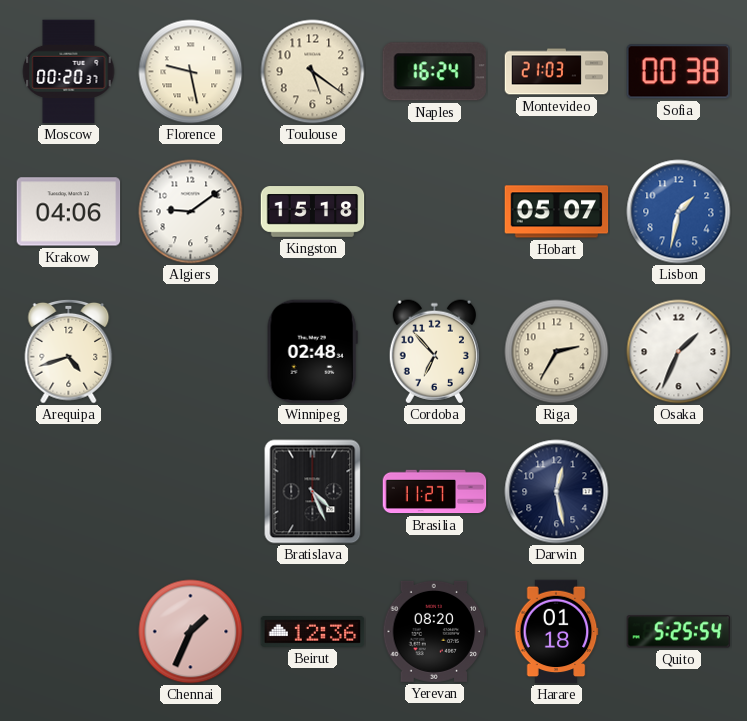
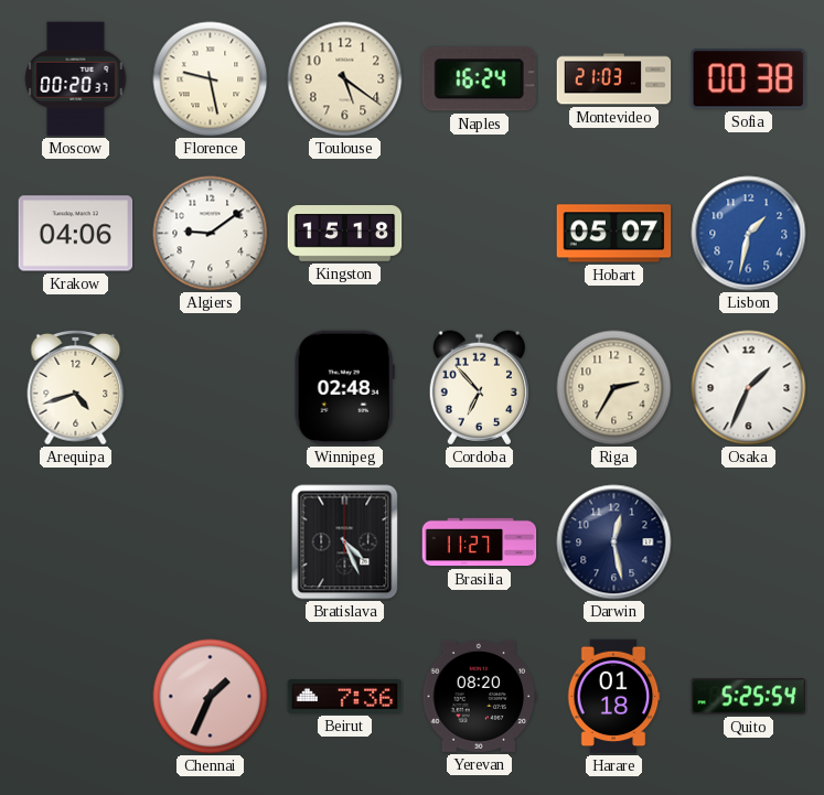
Beirut: 12:36 -> 7:36 (345, 697)
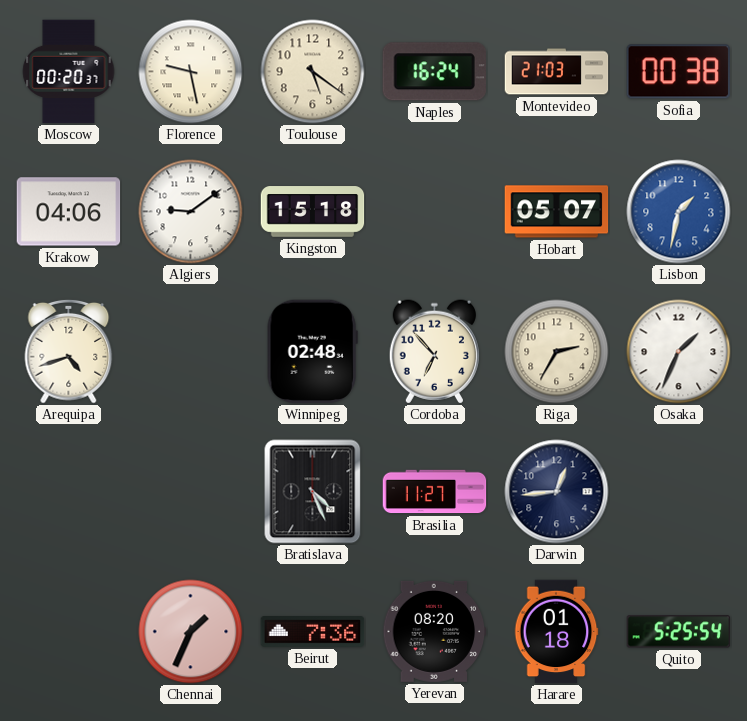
Darwin: 12:28 -> 12:44 (557, 492)
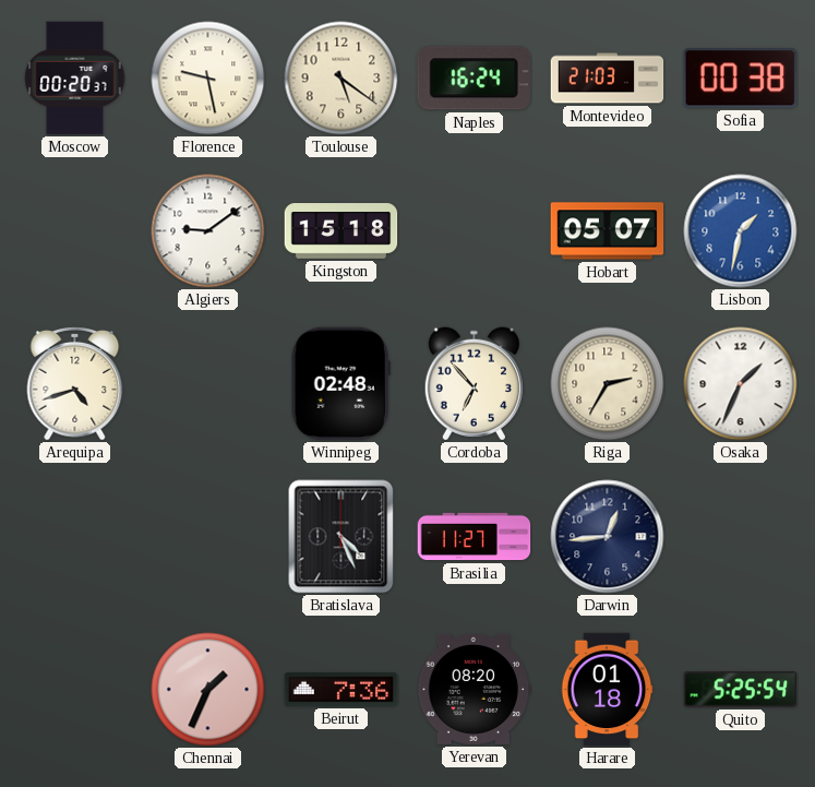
Krakow: 04:06 -> none (69, 212)
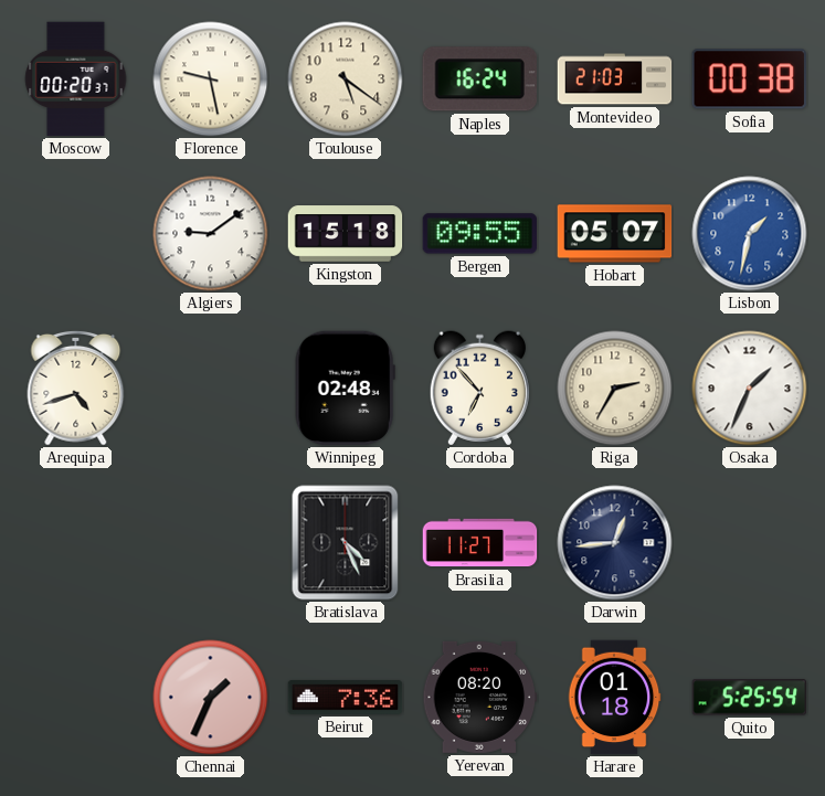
Bergen: none -> 09:55 (480, 234)
